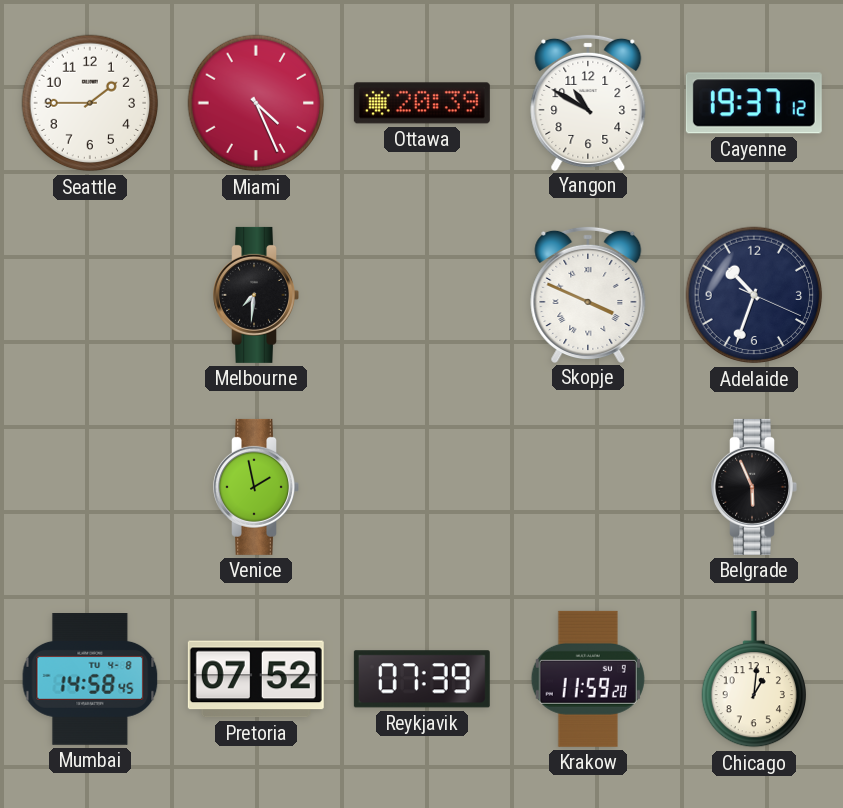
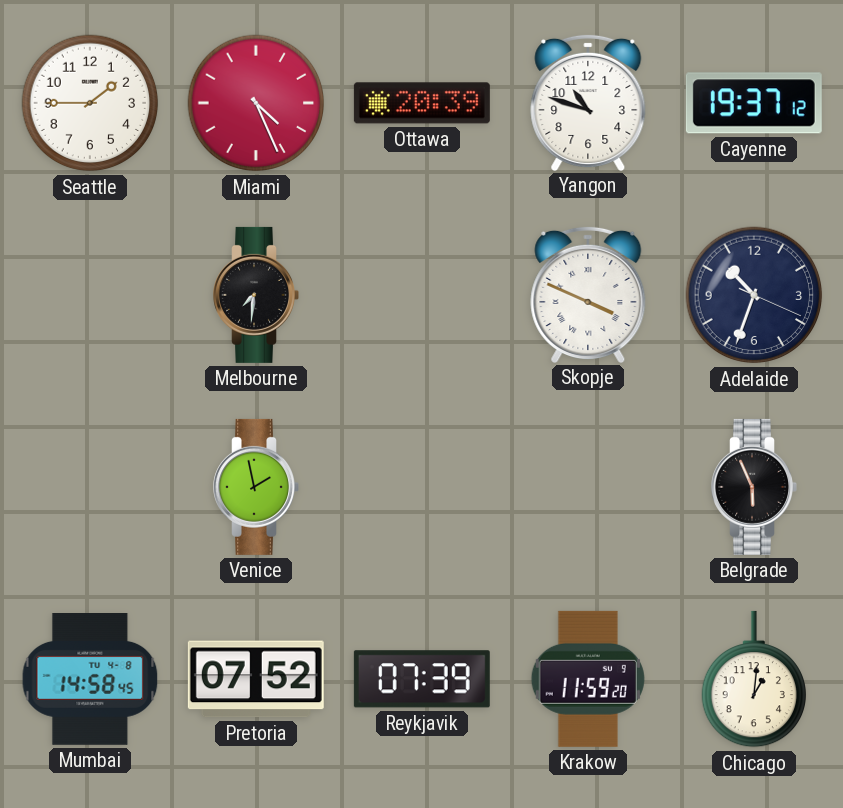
Yangon: 10:50 -> 10:48 (588, 102)
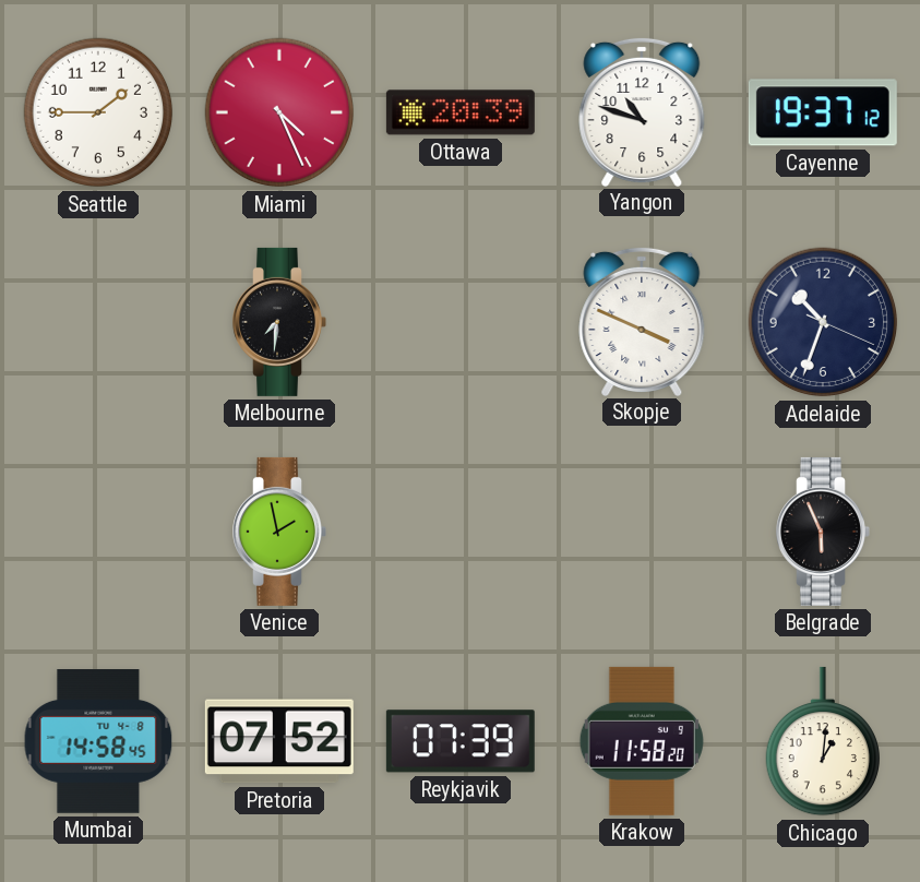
Krakow: 11:59 -> 11:58 (642, 741)
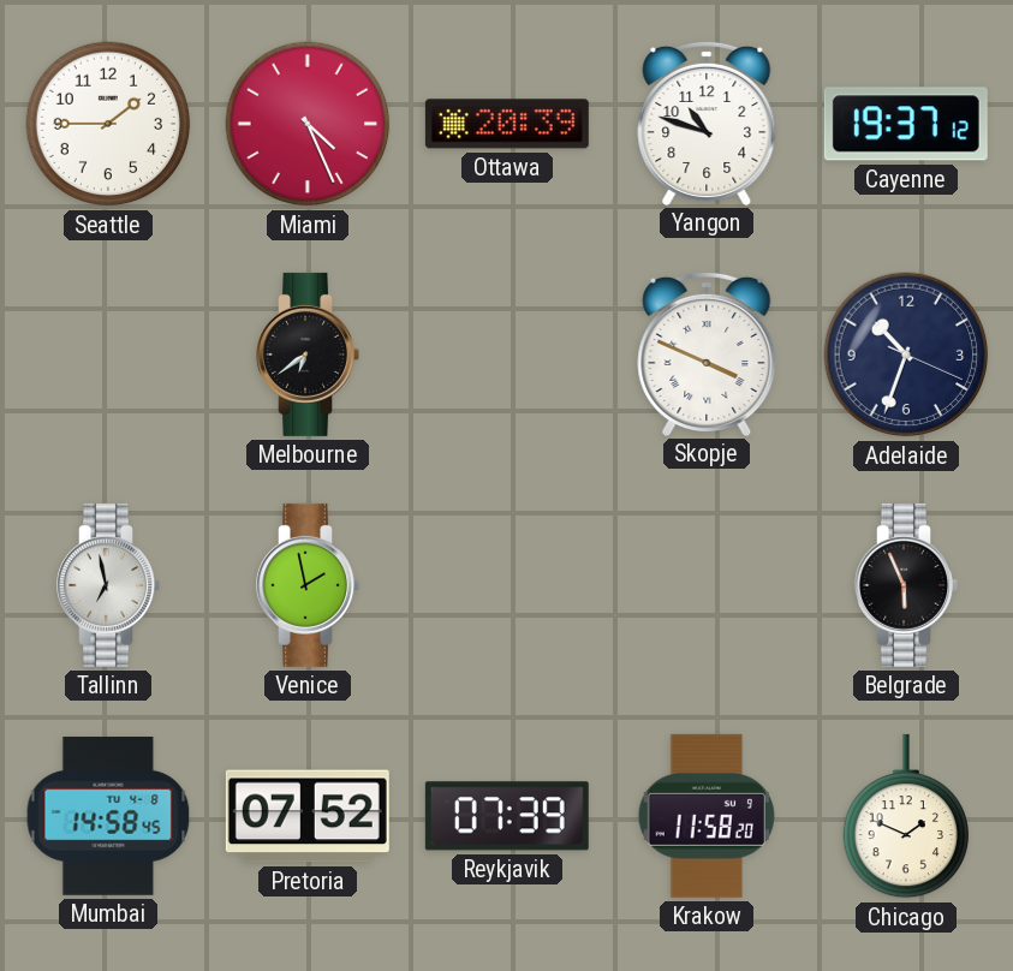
Melbourne: 7:31 -> 6:39 (308, 355)
Tallinn: none -> 6:58 (108, 585)
Chicago: 1:01 -> 1:49 (905, 816)
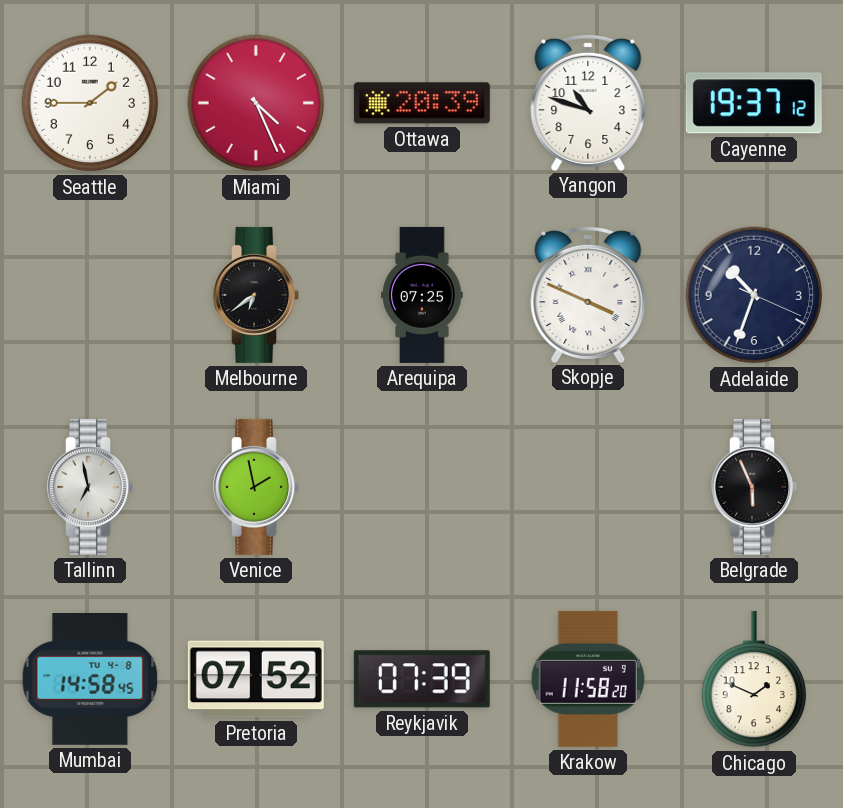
Arequipa: none -> 07:25 (422, 295)
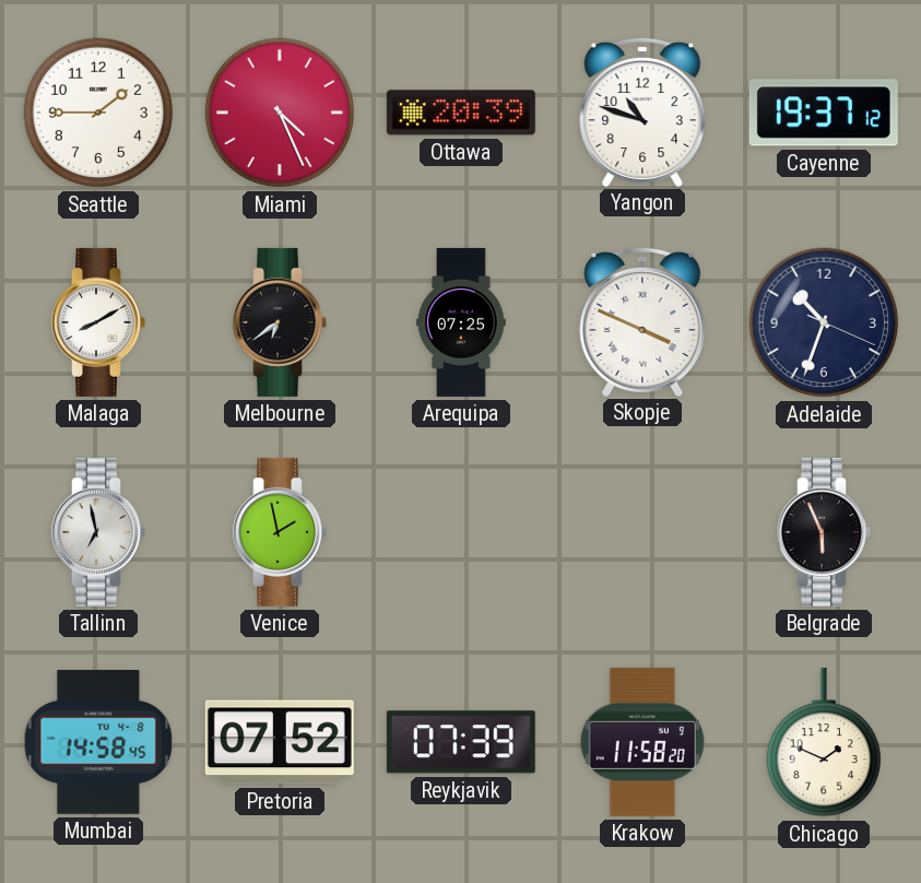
Malaga: none -> 8:10 (98, 322)
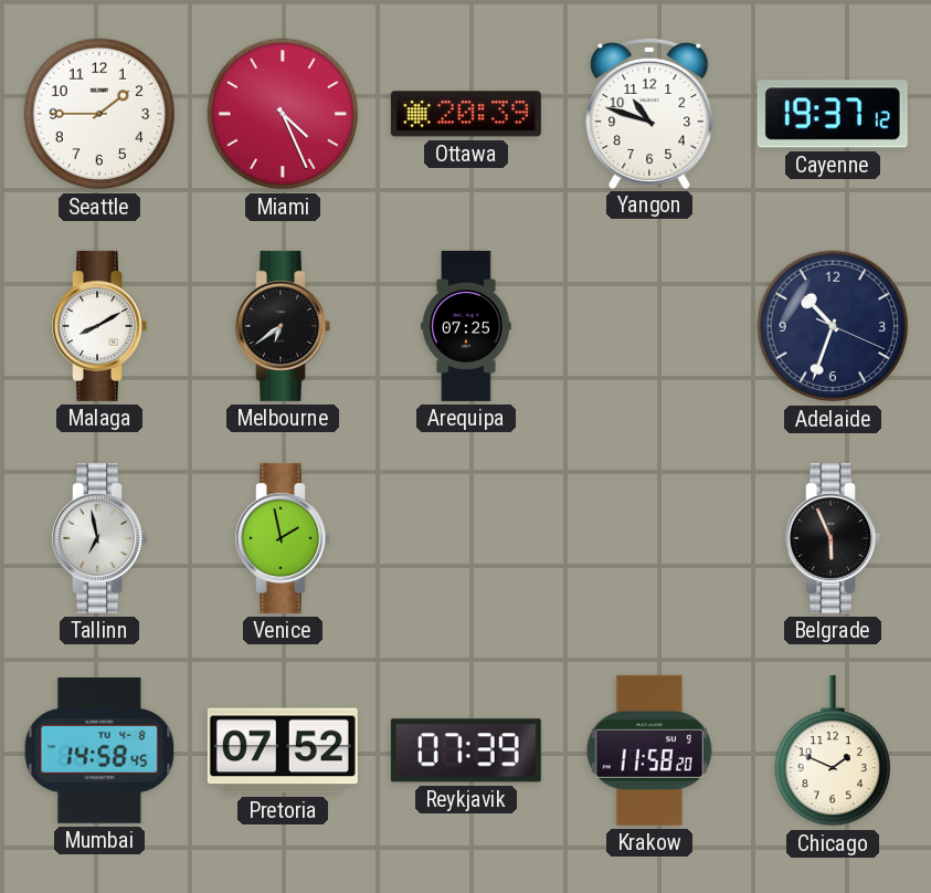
Skopje: 3:49 -> none (642, 321)
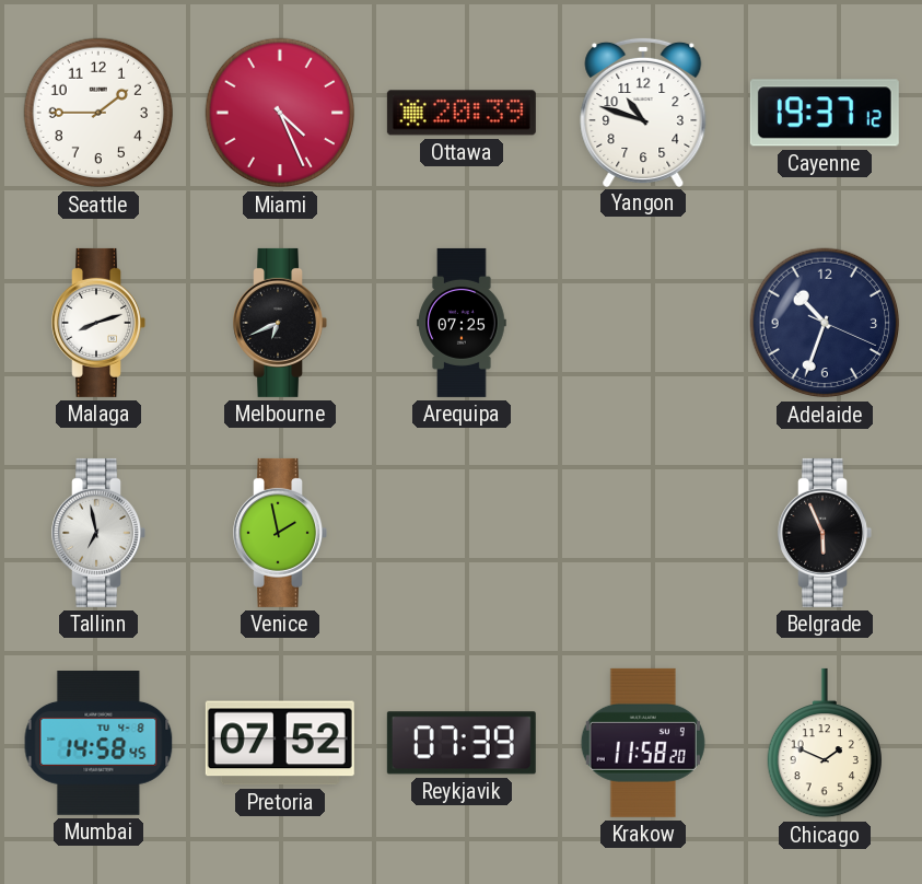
Malaga: 8:10 -> 8:12 (98, 323)
Melbourne: 6:39 -> 6:41 (280, 323)
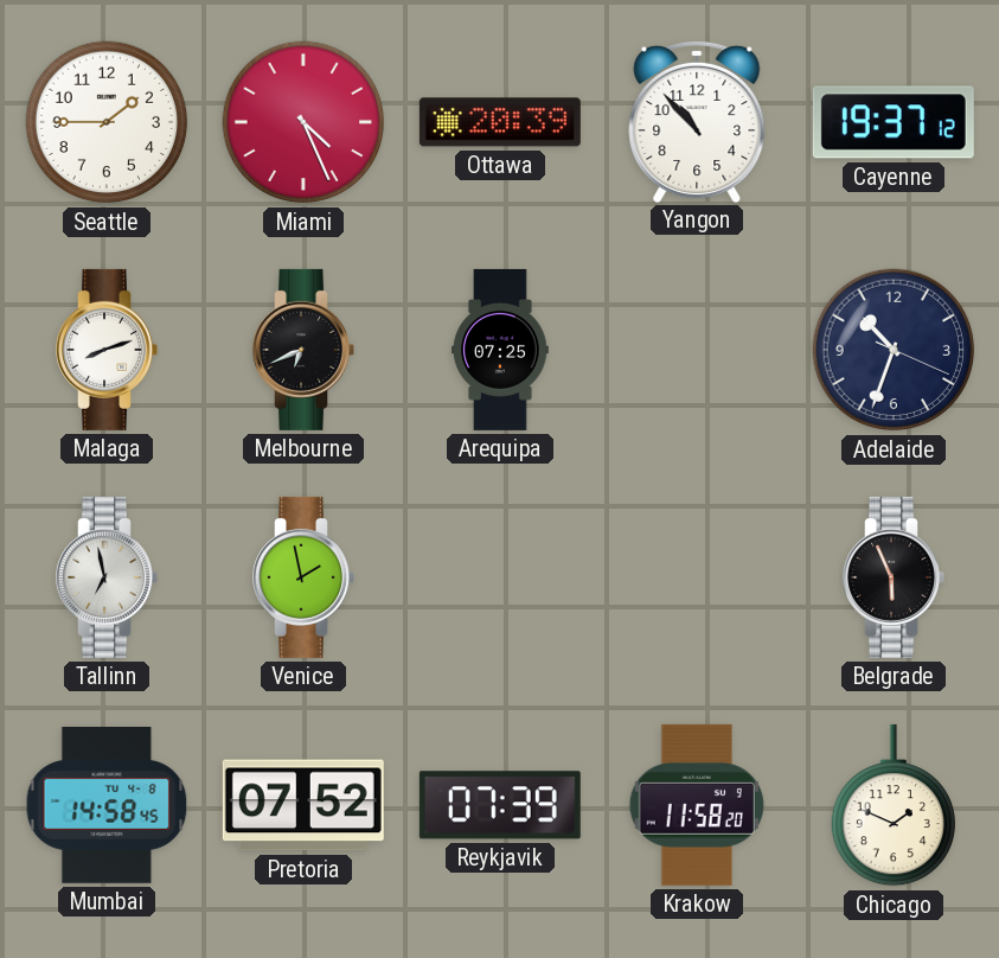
Yangon: 10:48 -> 10:53 (697, 121)
